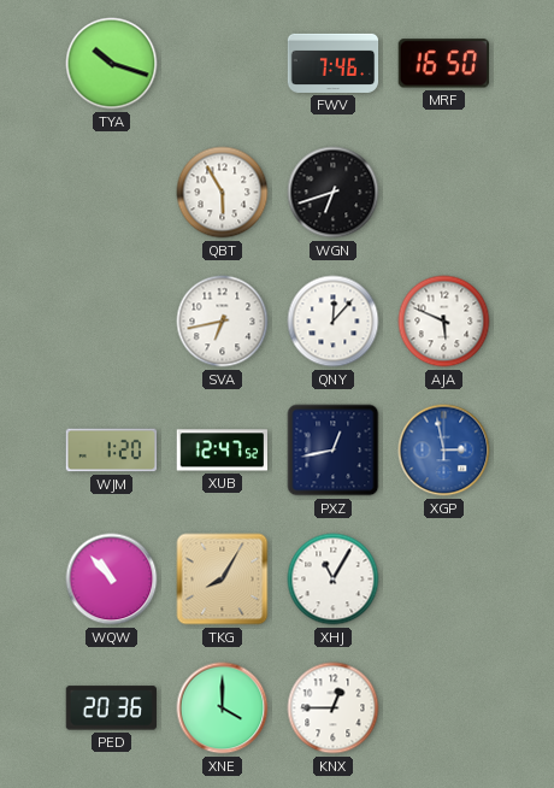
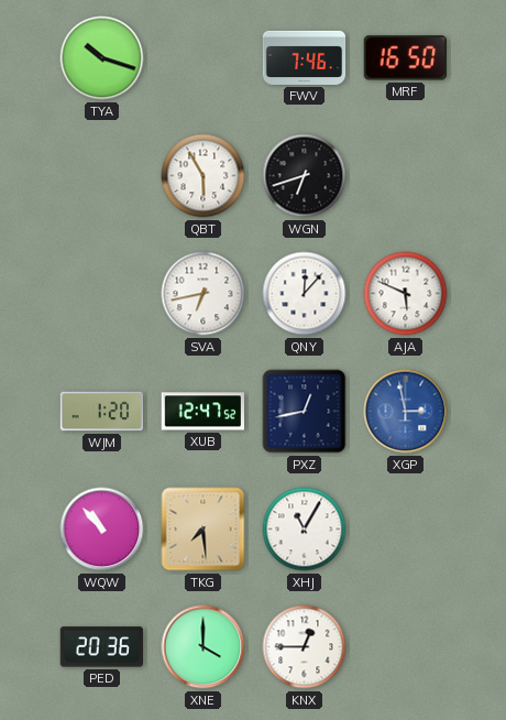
TKG: 8:05 -> 7:29 (204, 530)
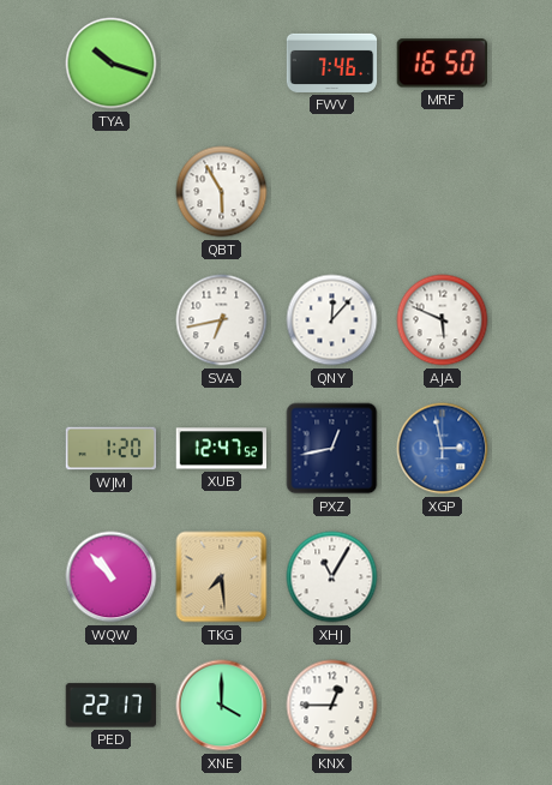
WGN: 6:42 -> none (305, 176)
PED: 20:36 -> 22:17 (110, 706)
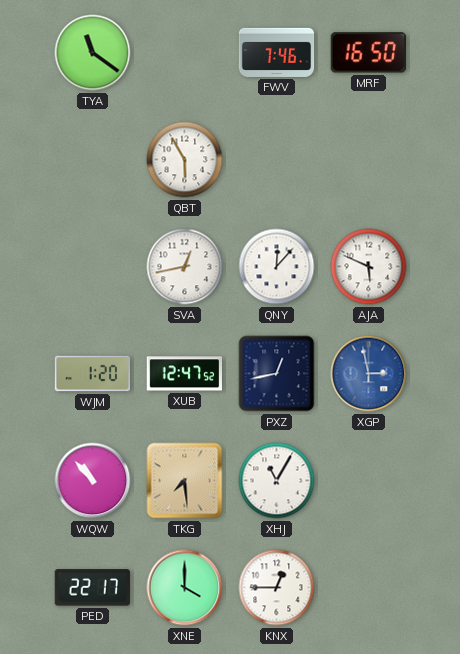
TYA: 10:18 -> 11:21 (93, 53)
SVA: 6:43 -> 12:43 (185, 267)
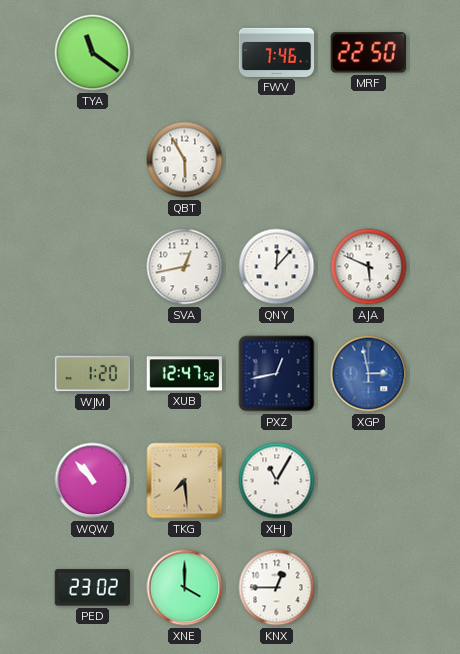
MRF: 16:50 -> 22:50 (368, 53)
PED: 22:17 -> 23:02 (92, 588)
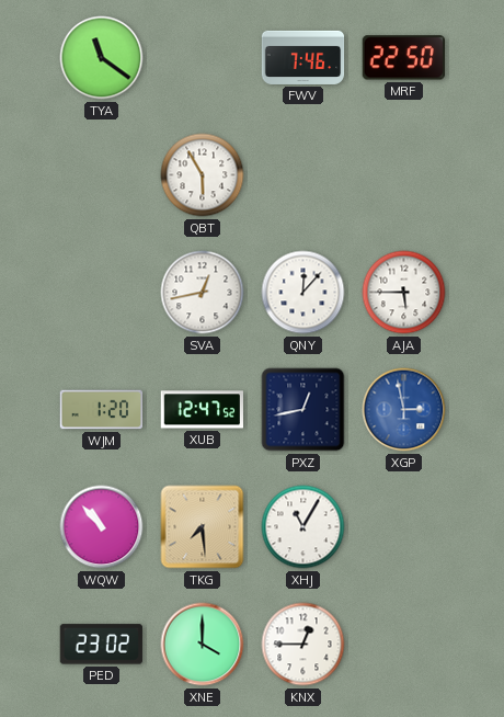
AJA: 5:49 -> 5:45 (404, 293)
